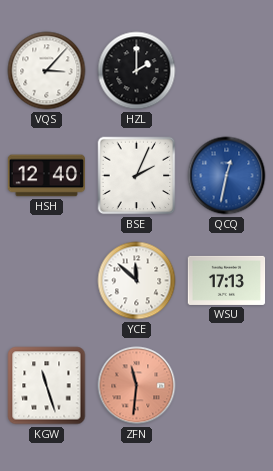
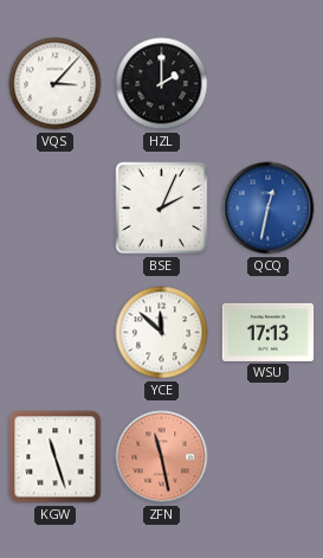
HSH: 12:40 -> none (47, 176)
ZFN: 11:31 -> 11:28 (162, 457)
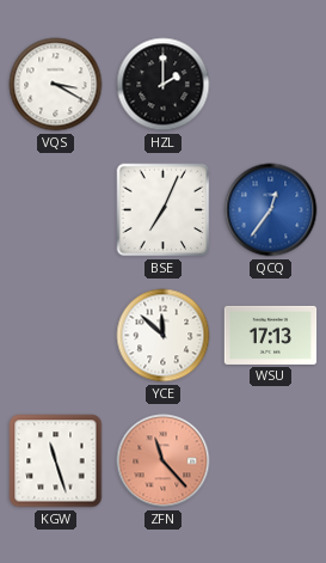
VQS: 3:07 -> 3:20 (56, 85)
BSE: 2:04 -> 7:04 (164, 210)
QCQ: 12:32 -> 12:36 (271, 210)
ZFN: 11:28 -> 11:23 (164, 461)
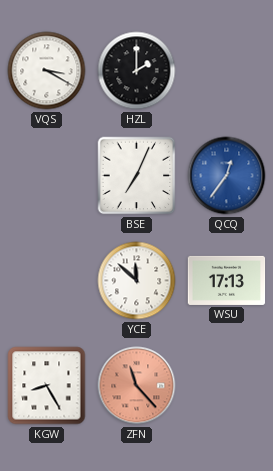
KGW: 11:27 -> 8:25 (47, 386)
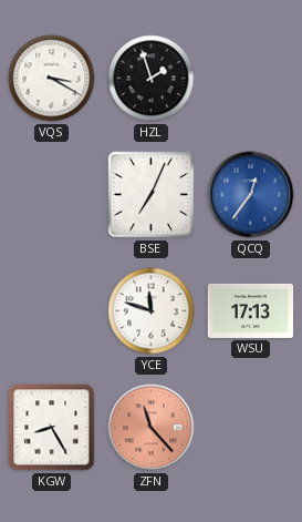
HZL: 2:00 -> 1:57 (152, 79)
YCE: 11:52 -> 11:48 (152, 311)
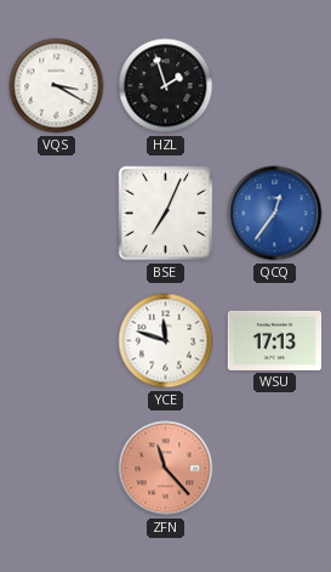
KGW: 8:25 -> none (52, 428)
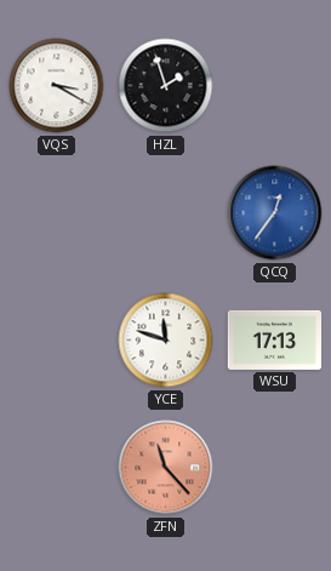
BSE: 7:04 -> none (166, 214)
